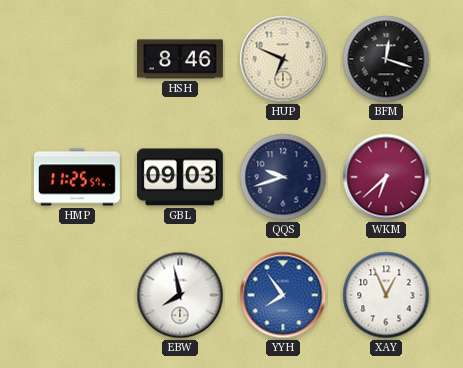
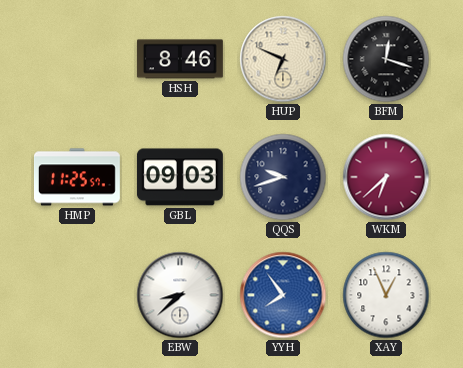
EBW: 7:58 -> 8:38 (180, 295)
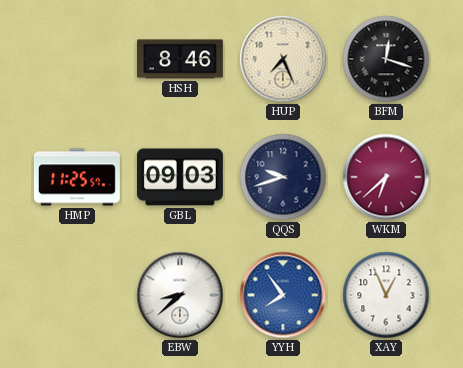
HUP: 6:49 -> 7:26 (283, 59)
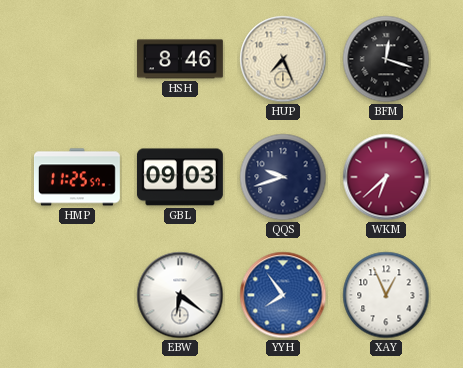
EBW: 8:38 -> 6:21 (180, 295)
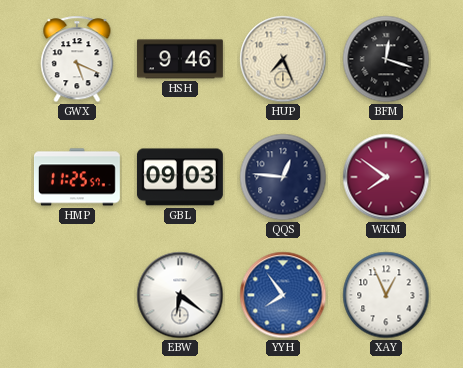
GWX: none -> 5:19 (77, 59)
HSH: 8:46 -> 9:46 (180, 59)
QQS: 9:42 -> 12:46 (283, 177)
WKM: 6:38 -> 7:51 (386, 177)
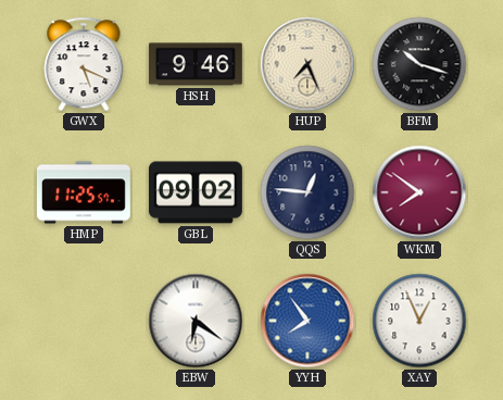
BFM: 12:18 -> 10:18 (419, 64)
GBL: 09:03 -> 09:02 (196, 192)
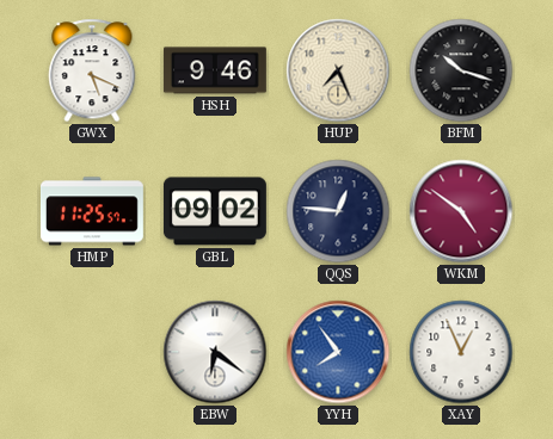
WKM: 7:51 -> 4:51 (461, 211)
